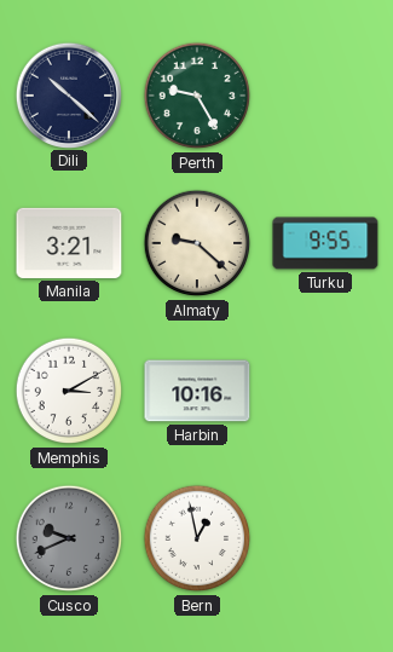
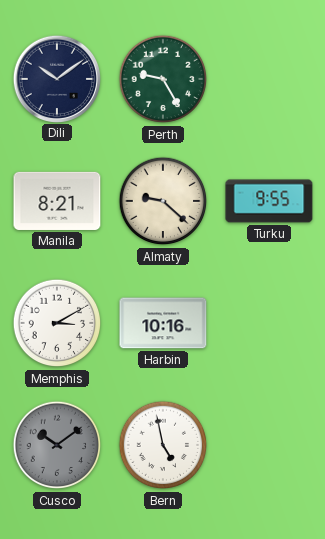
Dili: 10:22 -> 10:09 (56, 78)
Manila: 3:21 -> 8:21 (57, 201)
Cusco: 9:41 -> 10:09 (57, 445)
Bern: 12:58 -> 4:58 (163, 445)
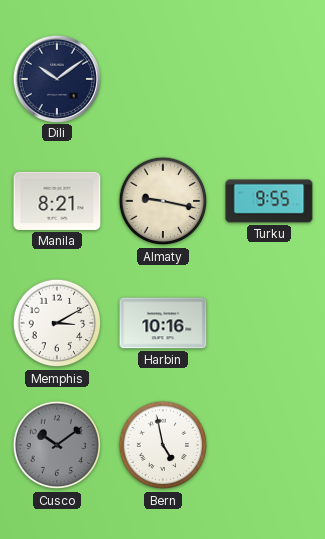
Perth: 9:25 -> none (163, 79)
Almaty: 9:22 -> 9:17 (163, 201)
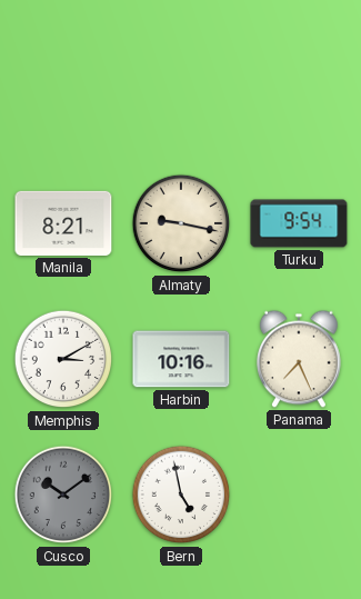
Dili: 10:09 -> none (56, 78)
Turku: 9:55 -> 9:54 (299, 223)
Panama: none -> 7:26 (299, 359)
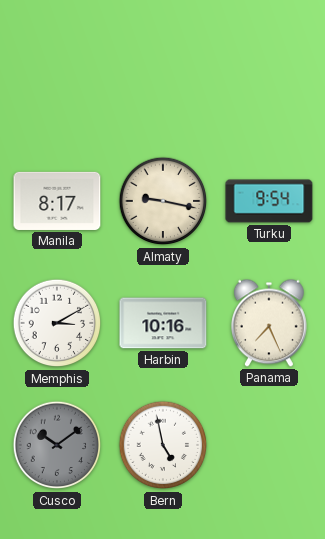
Manila: 8:21 -> 8:17 (57, 201)
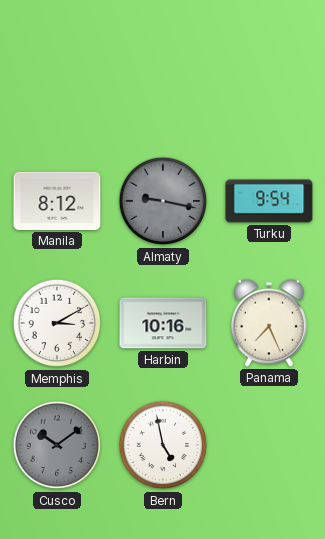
Manila: 8:17 -> 8:12 (57, 201)
Almaty dial: cream -> grey (163, 201)
